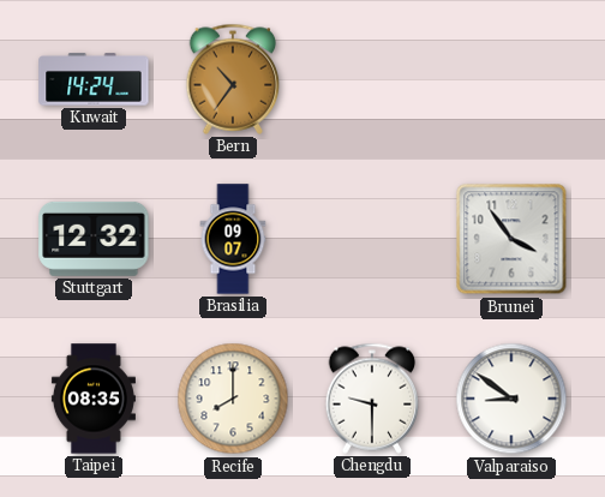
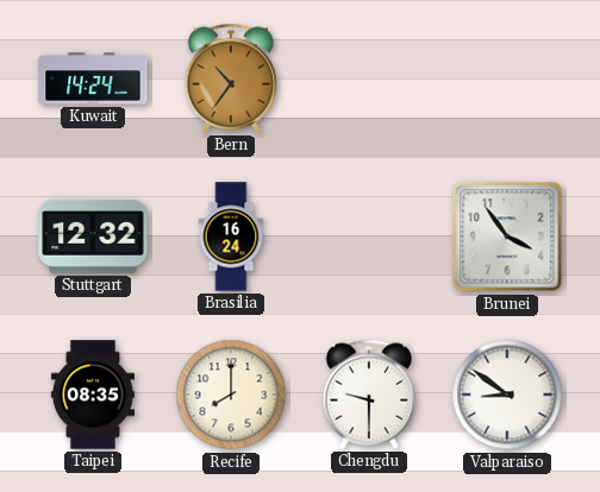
Brasilia: 09:07 -> 16:24 (231, 236)
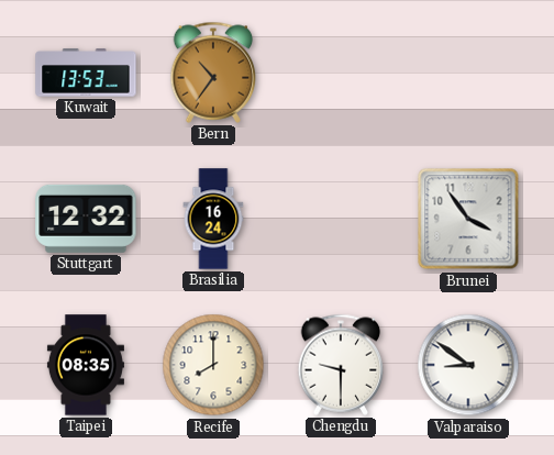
Kuwait: 14:24 -> 13:53 (86, 73)
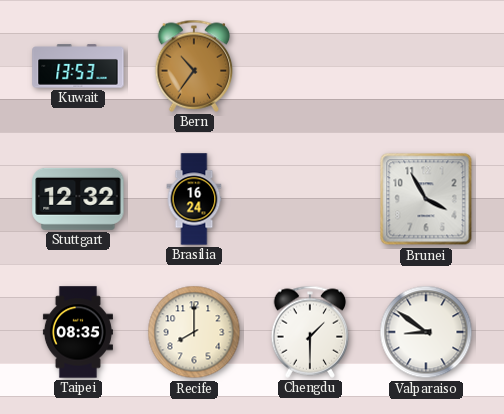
Brunei: 3:54 -> 3:55 (426, 199)
Chengdu: 9:30 -> 1:30 (310, 332)
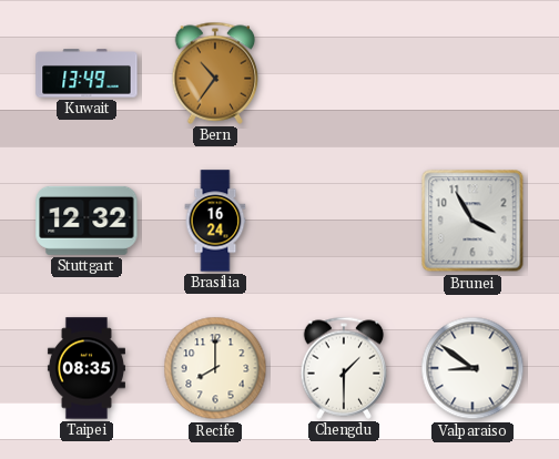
Kuwait: 13:53 -> 13:49 (87, 73)
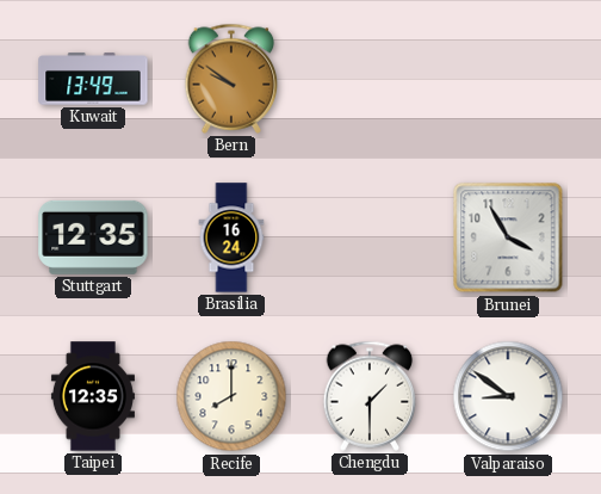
Bern: 10:36 -> 9:51 (231, 79)
Stuttgart: 12:32 -> 12:35 (93, 237)
Taipei: 08:35 -> 12:35 (93, 396)
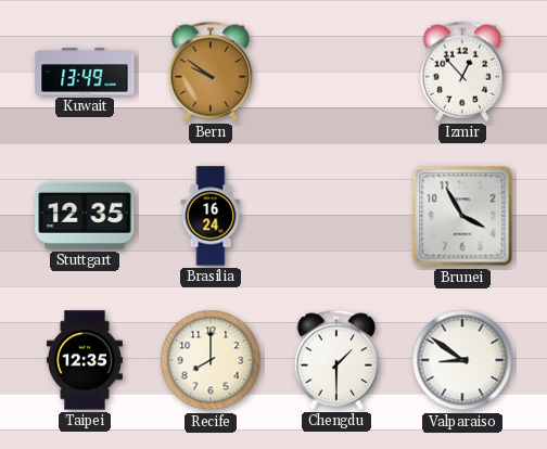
Izmir: none -> 12:53 (462, 72)
